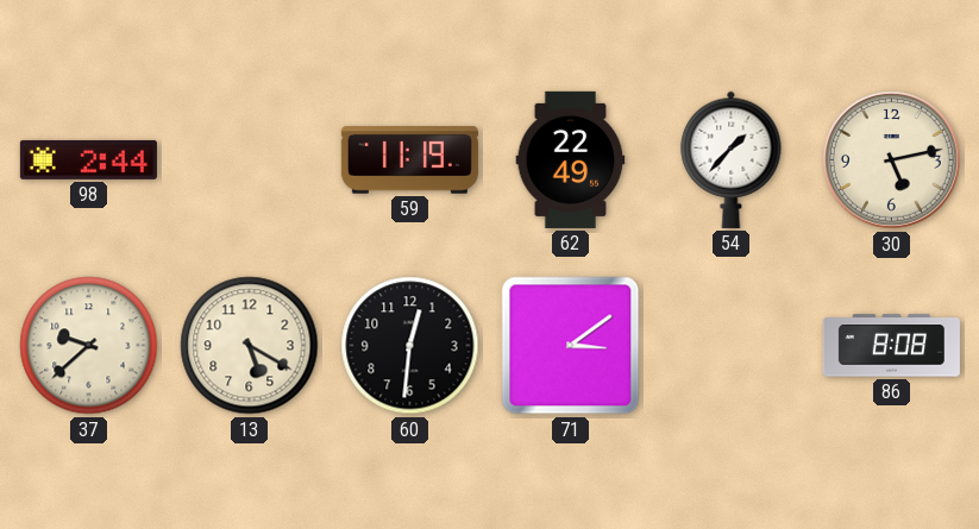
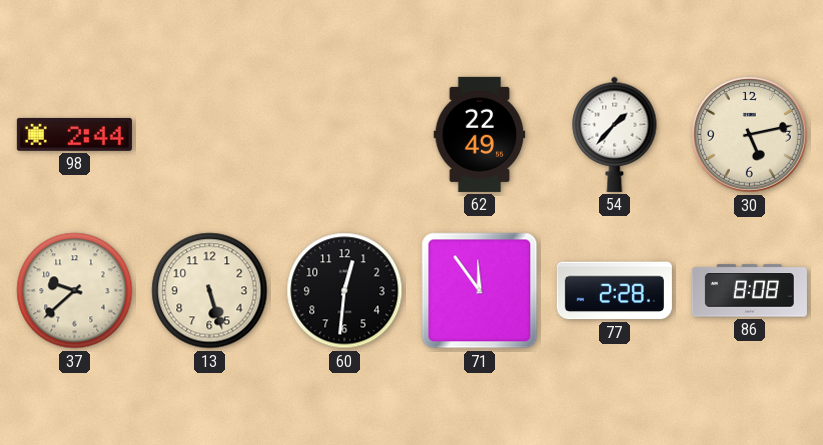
59: 11:19 -> none (409, 160)
13: 5:20 -> 5:27 (210, 291)
71: 3:09 -> 11:54 (480, 291)
77: none -> 2:28 (614, 291)
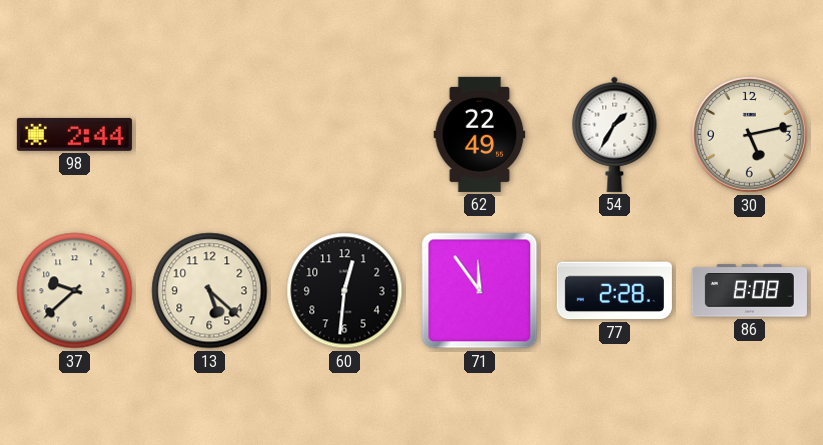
54: 1:37 -> 1:35 (615, 134)
13: 5:27 -> 5:22 (210, 291)
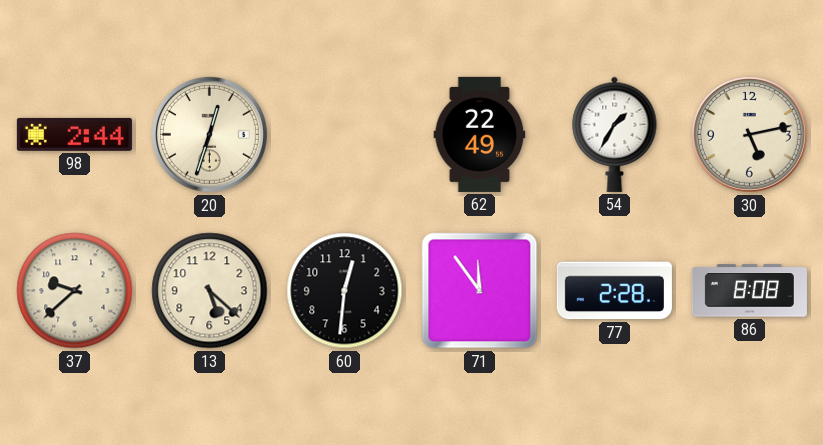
20: none -> 12:33 (209, 134)
